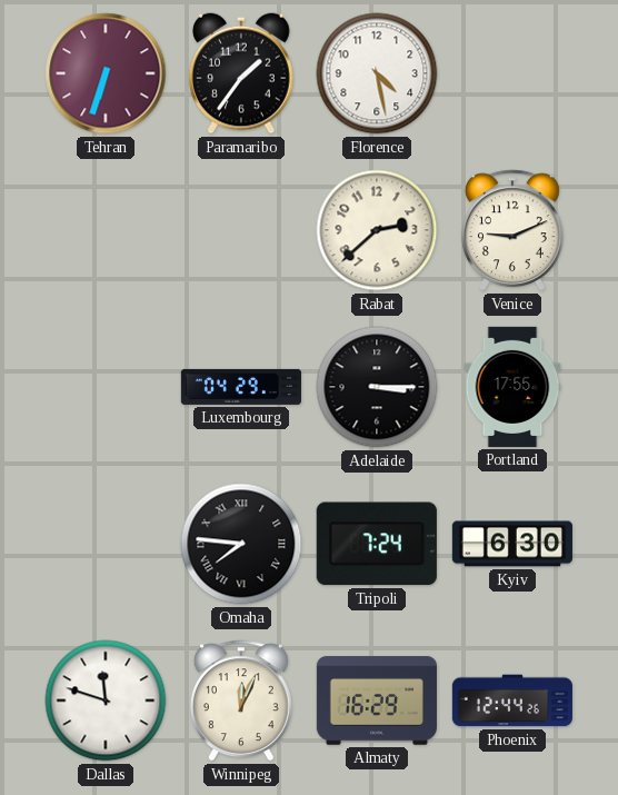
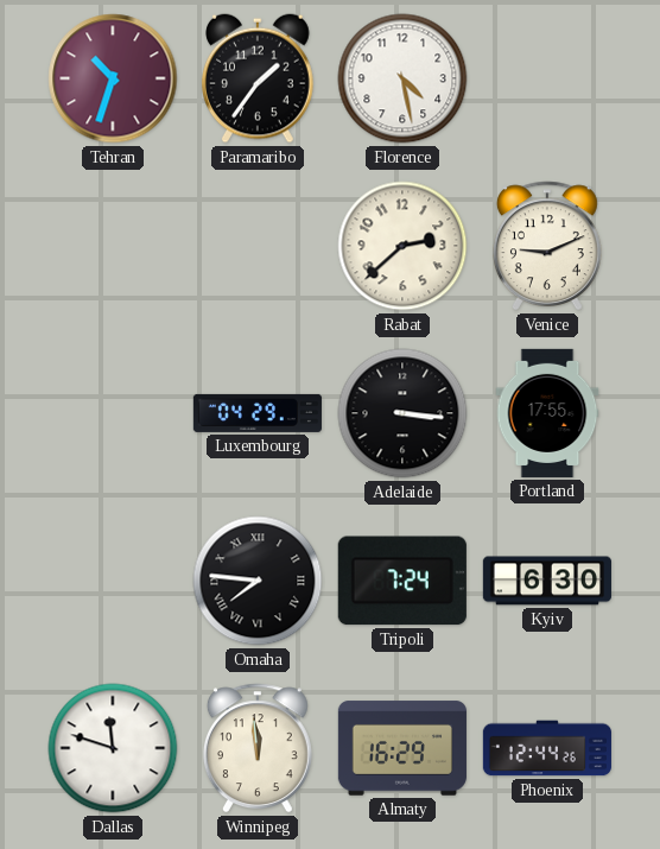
Tehran: 6:33 -> 10:33 (113, 78)
Adelaide: 3:15 -> 3:16 (402, 413)
Winnipeg: 12:04 -> 11:59 (258, 748)
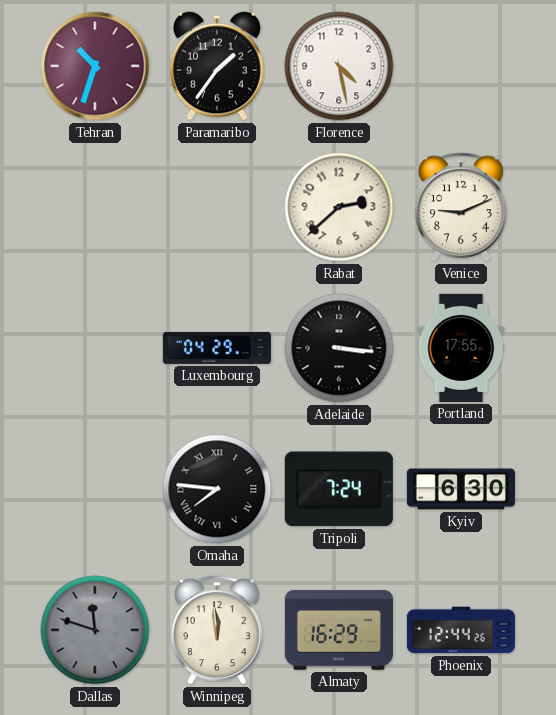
Dallas dial: white -> grey (95, 630)
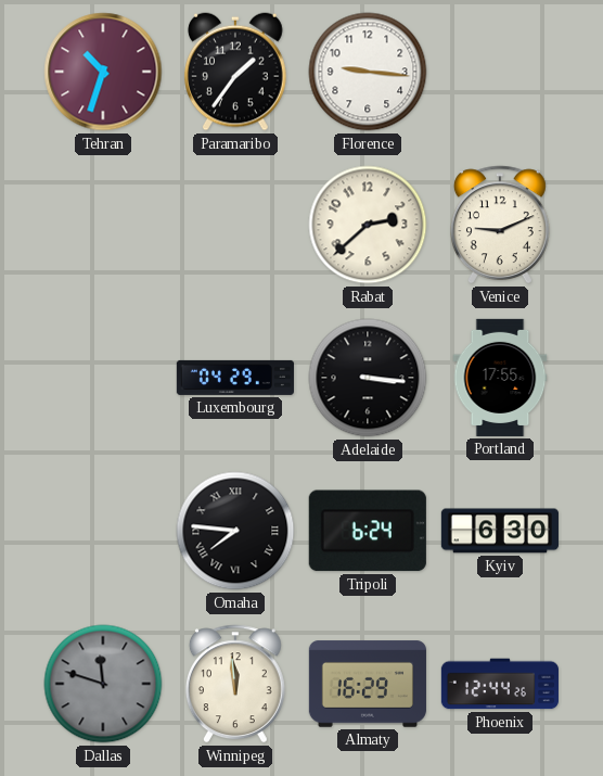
Florence: 4:28 -> 9:16 (368, 72)
Tripoli: 7:24 -> 6:24 (368, 531)
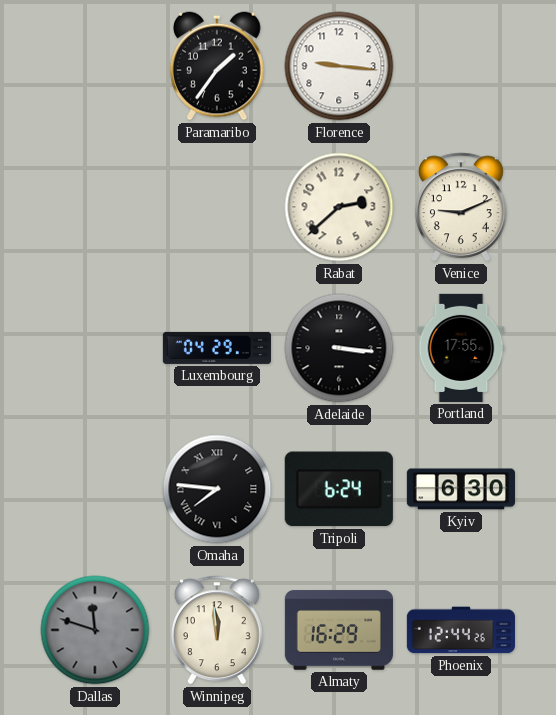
Tehran: 10:33 -> none (103, 72)
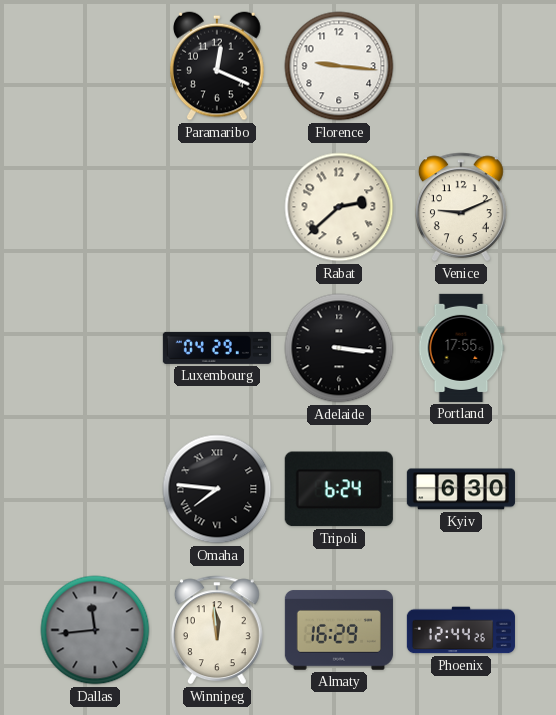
Paramaribo: 1:36 -> 12:19 (218, 66)
Dallas: 11:48 -> 11:44 (95, 630)
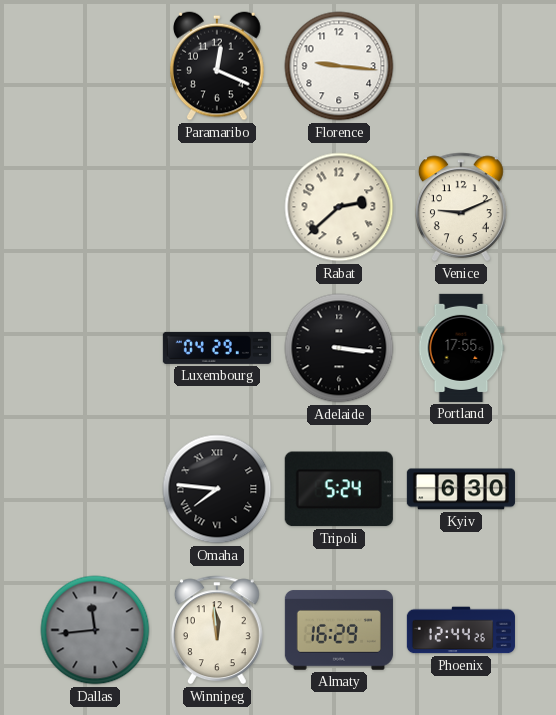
Tripoli: 6:24 -> 5:24 (339, 489)
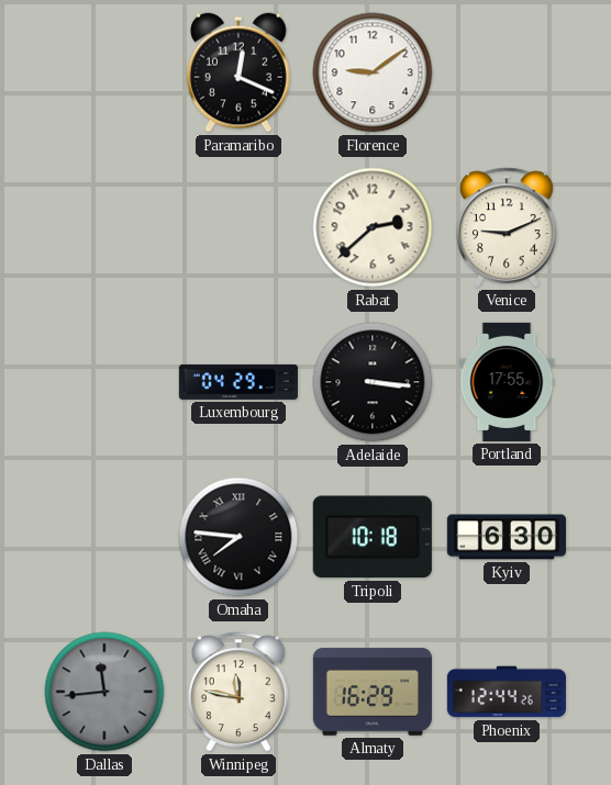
Florence: 9:16 -> 9:09 (373, 72)
Tripoli: 5:24 -> 10:18 (373, 537)
Winnipeg: 11:59 -> 11:47 (238, 692)
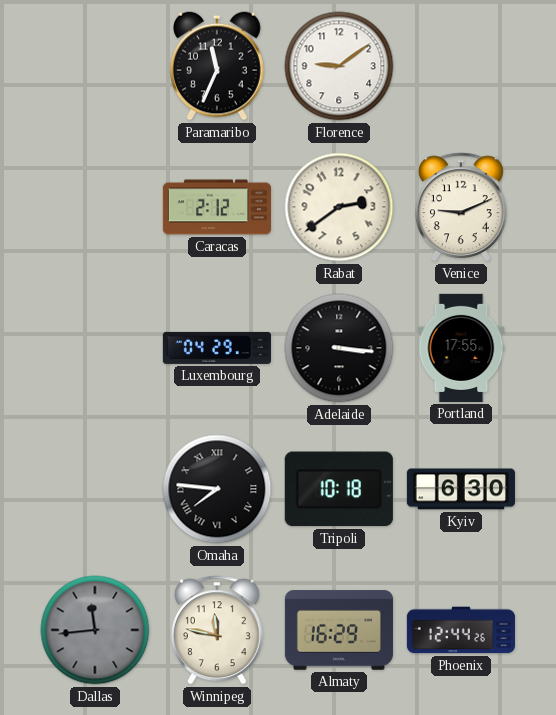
Paramaribo: 12:19 -> 11:34 (218, 66)
Caracas: none -> 2:12 (216, 207)
Rabat: 2:38 -> 2:39 (339, 207)
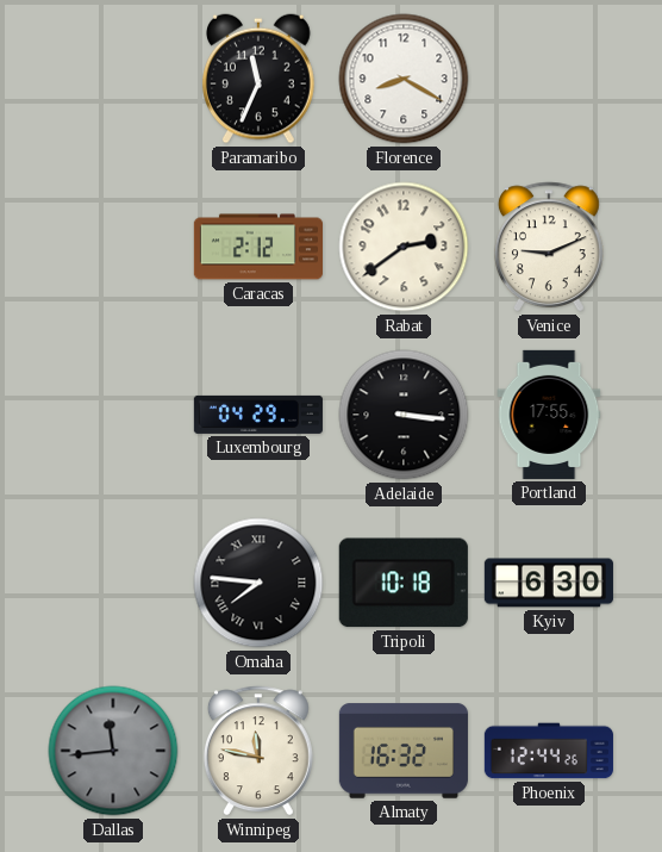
Florence: 9:09 -> 8:20 (404, 79)
Almaty: 16:29 -> 16:32 (404, 751)
